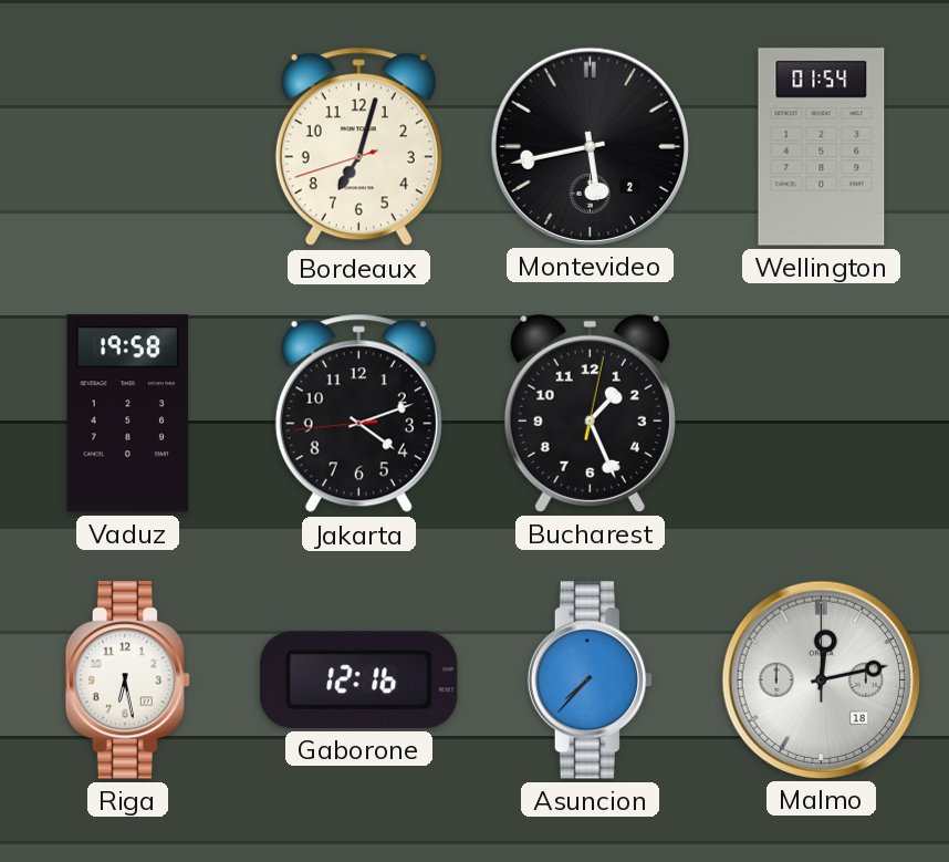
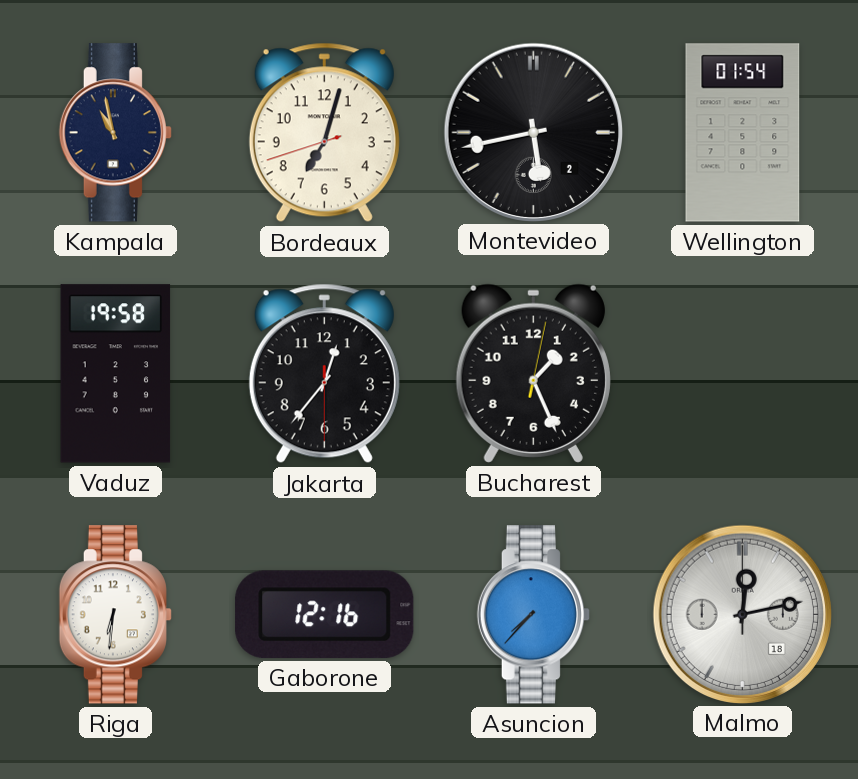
Kampala: none -> 10:58 (115, 133)
Jakarta: 4:11 -> 12:36 (324, 374)
Riga: 6:28 -> 6:31 (115, 615)
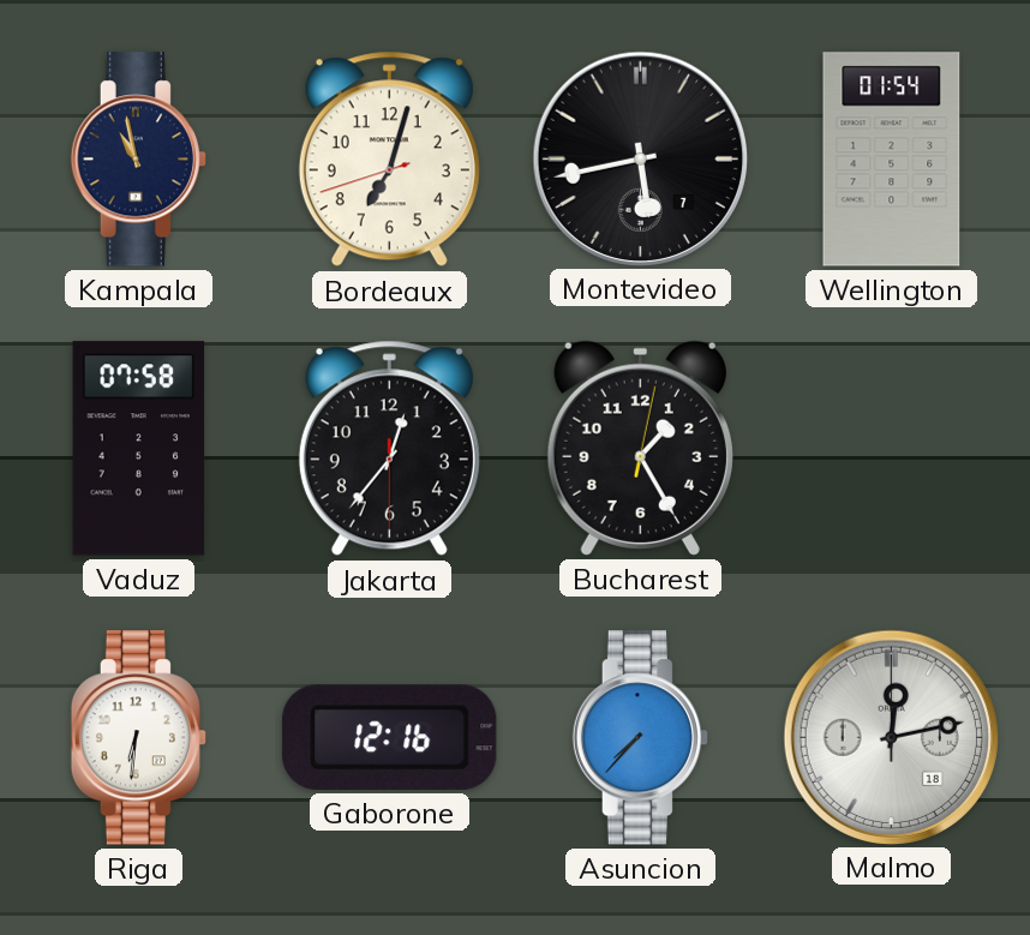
Montevideo date: 2 -> 7 (640, 158)
Vaduz: 19:58 -> 07:58 (139, 449)
Bucharest: 1:26 -> 1:25 (640, 448)
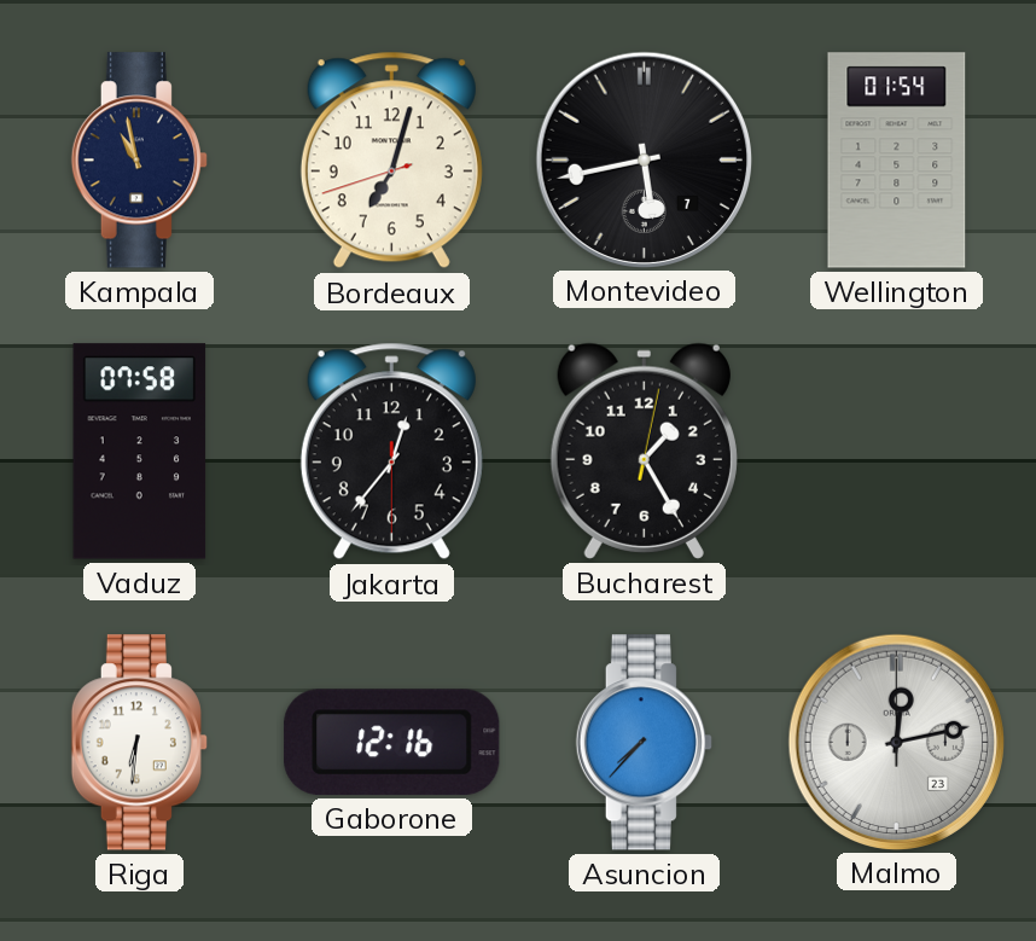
Malmo date: 18 -> 23 (896, 742)
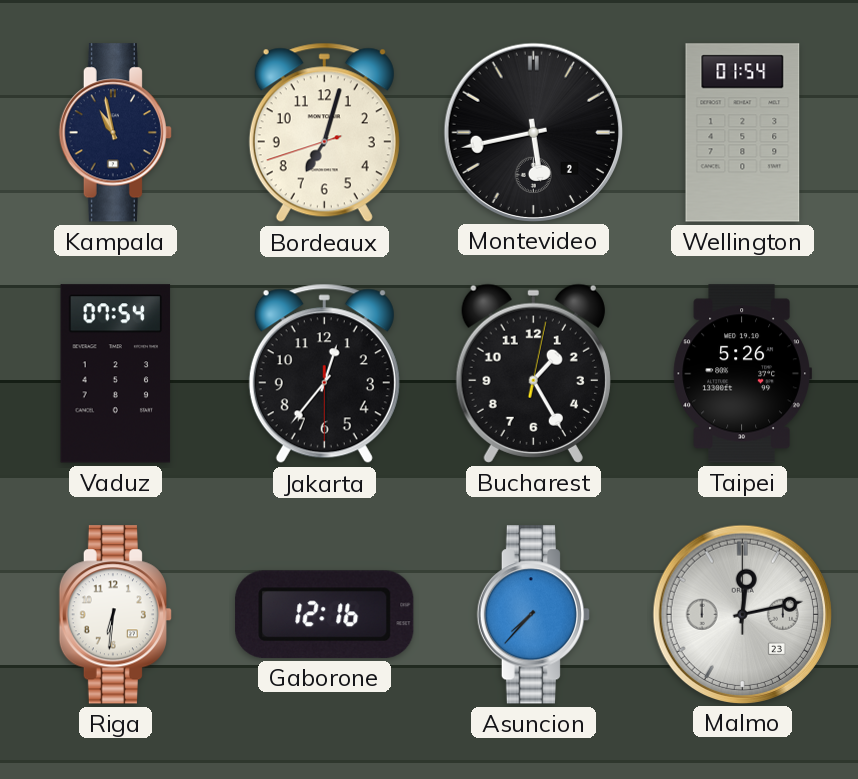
Montevideo date: 7 -> 2 (533, 132)
Vaduz: 07:58 -> 07:54 (116, 374)
Taipei: none -> 5:26 (742, 374)
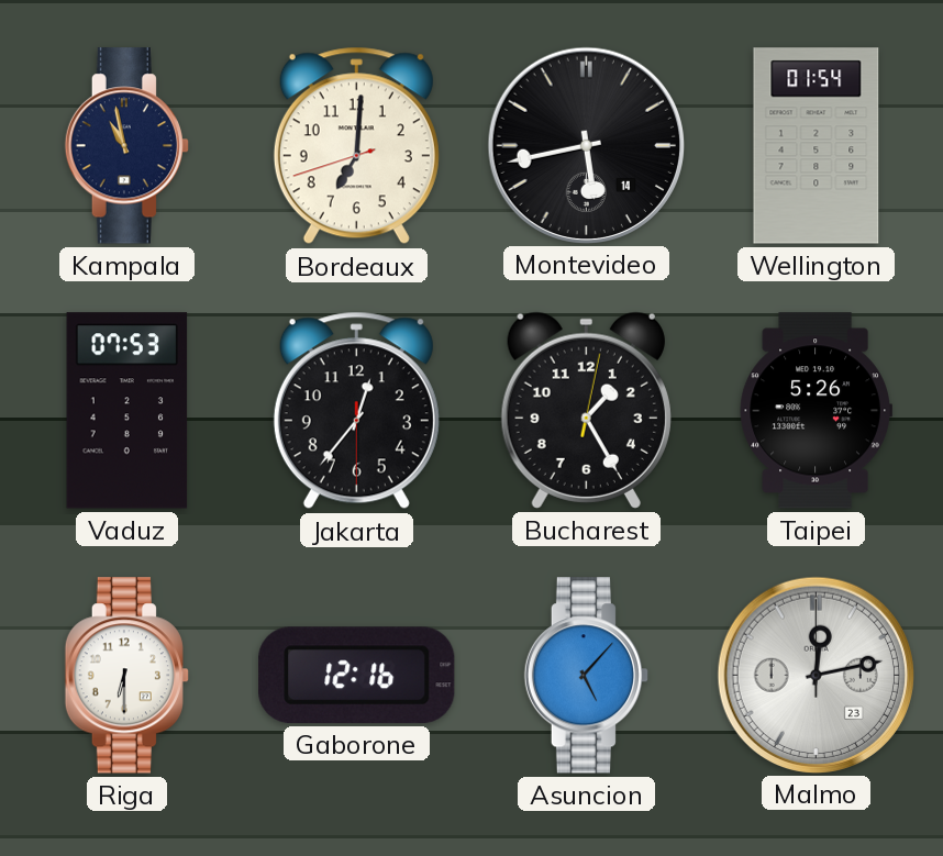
Bordeaux: 7:02 -> 7:00 (356, 146)
Montevideo date: 2 -> 14 (586, 145)
Vaduz: 07:54 -> 07:53 (127, 411)
Riga: 6:31 -> 6:30 (126, 676)
Asuncion: 7:37 -> 5:07 (586, 676)
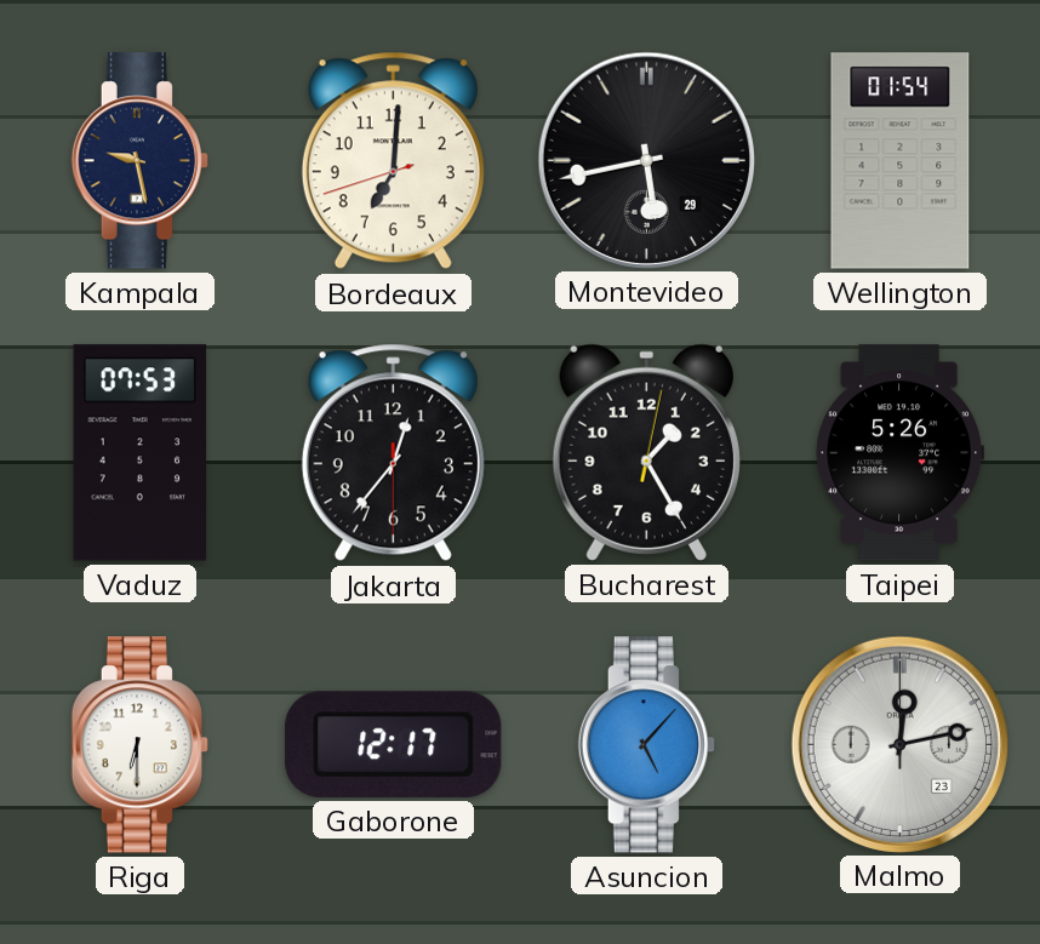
Kampala: 10:58 -> 9:28 (139, 161)
Montevideo date: 14 -> 29 (646, 160)
Gaborone: 12:16 -> 12:17 (394, 744)
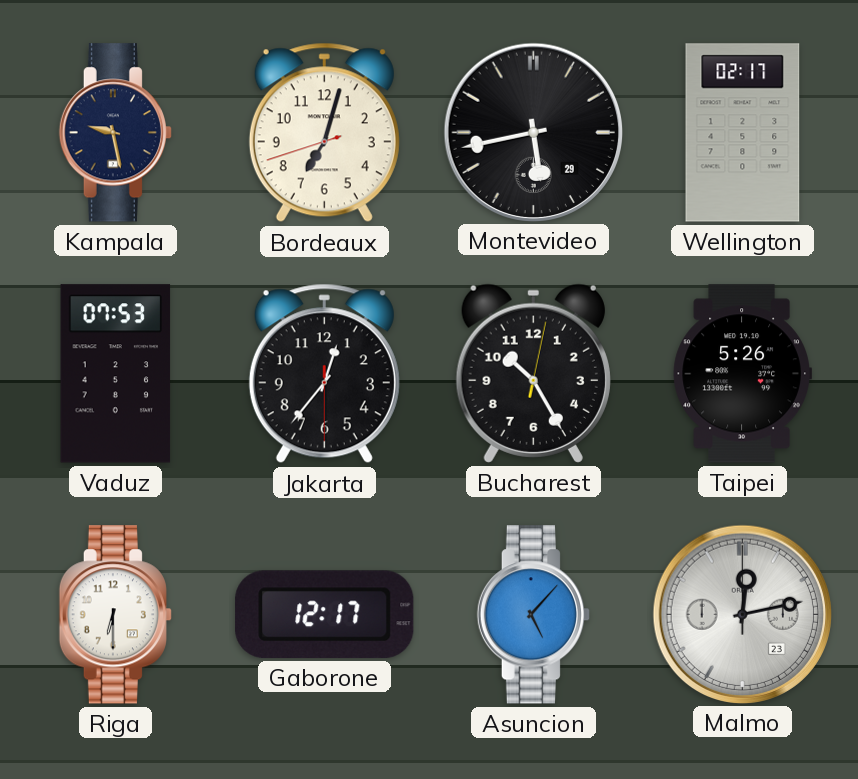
Bordeaux: 7:00 -> 7:02 (324, 133)
Wellington: 01:54 -> 02:17 (743, 133)
Bucharest: 1:25 -> 10:25 (533, 373)
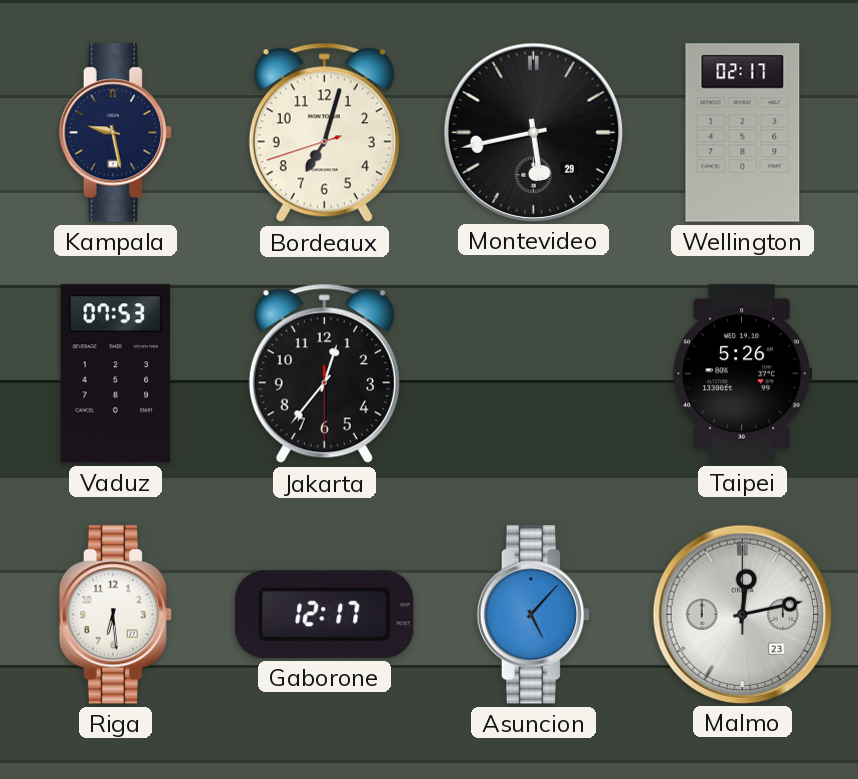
Bucharest: 10:25 -> none (533, 373)
Riga: 6:30 -> 6:29 (115, 615)
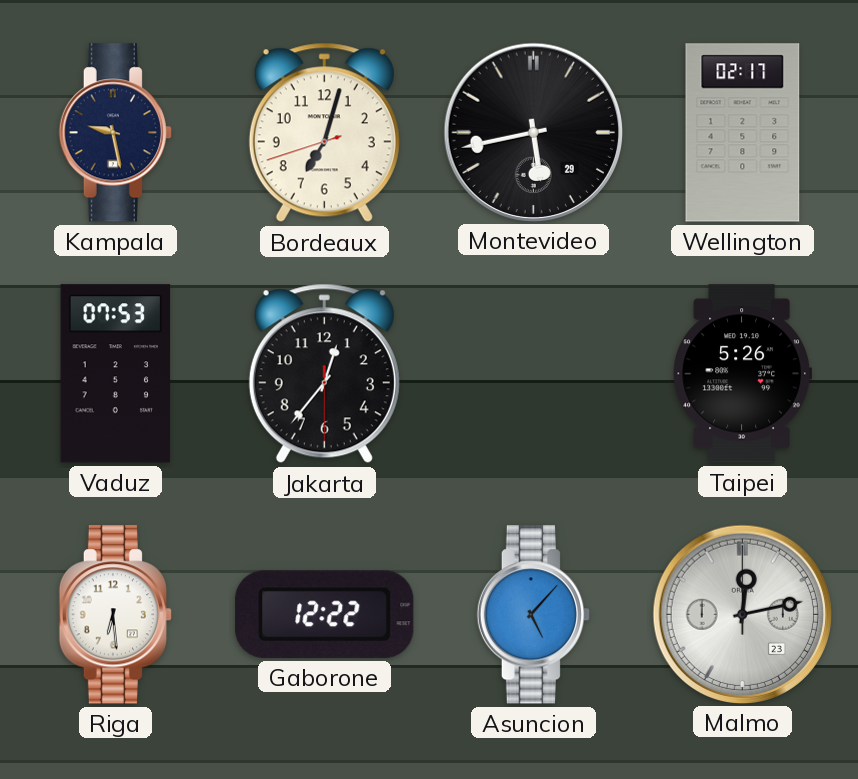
Gaborone: 12:17 -> 12:22 (325, 614)
